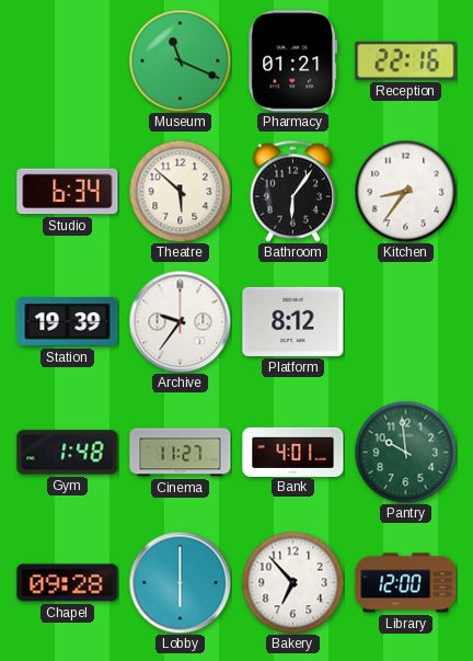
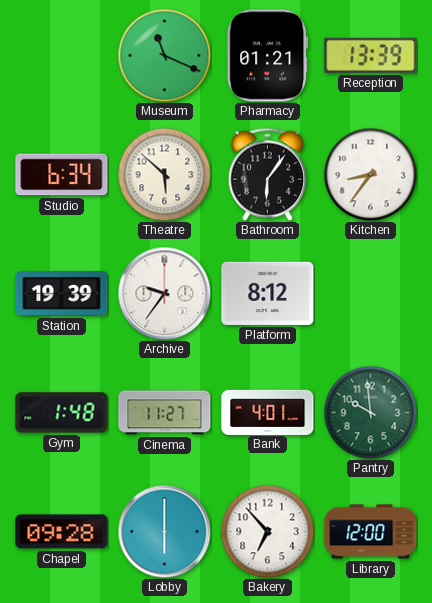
Reception: 22:16 -> 13:39 (371, 55)
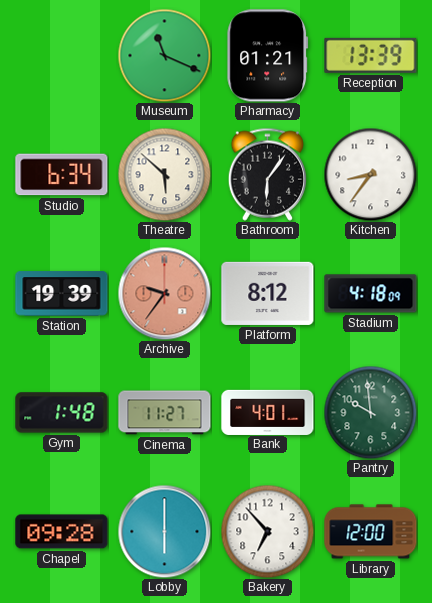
Archive dial: white -> salmon (164, 293)
Stadium: none -> 4:18 (371, 294)
